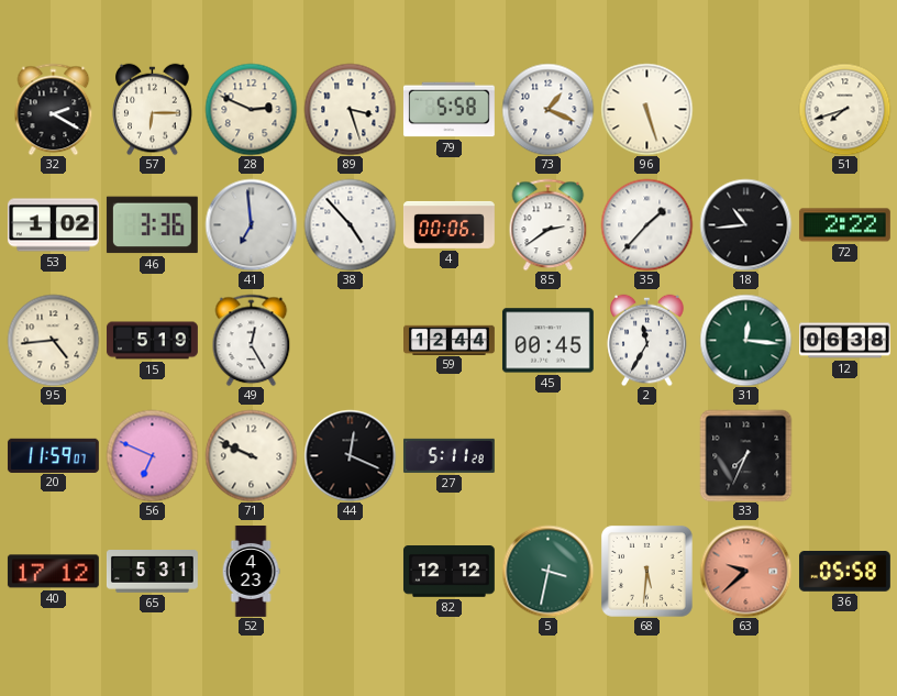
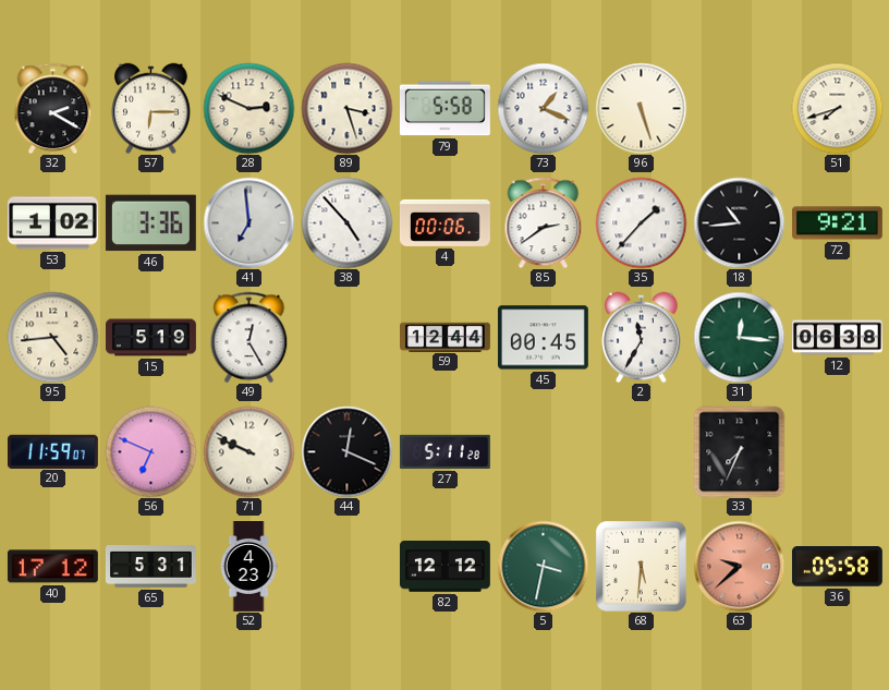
72: 2:22 -> 9:21 (837, 223)
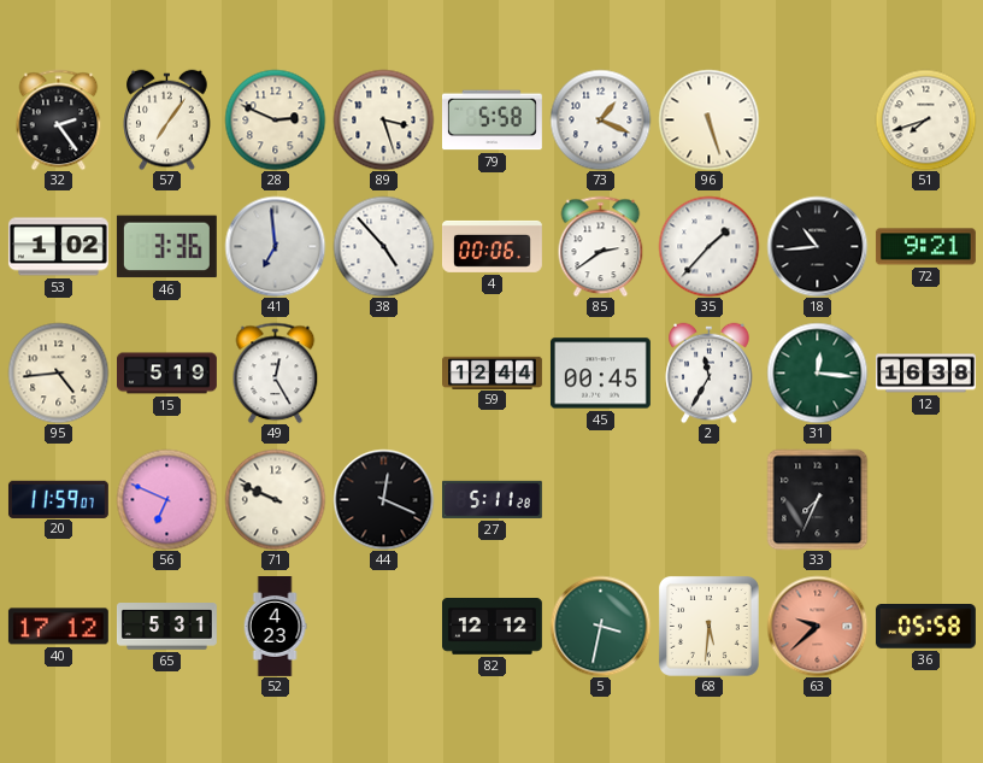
32: 2:20 -> 2:24 (59, 119)
57: 6:15 -> 7:06 (167, 119)
12: 06:38 -> 16:38 (926, 374)
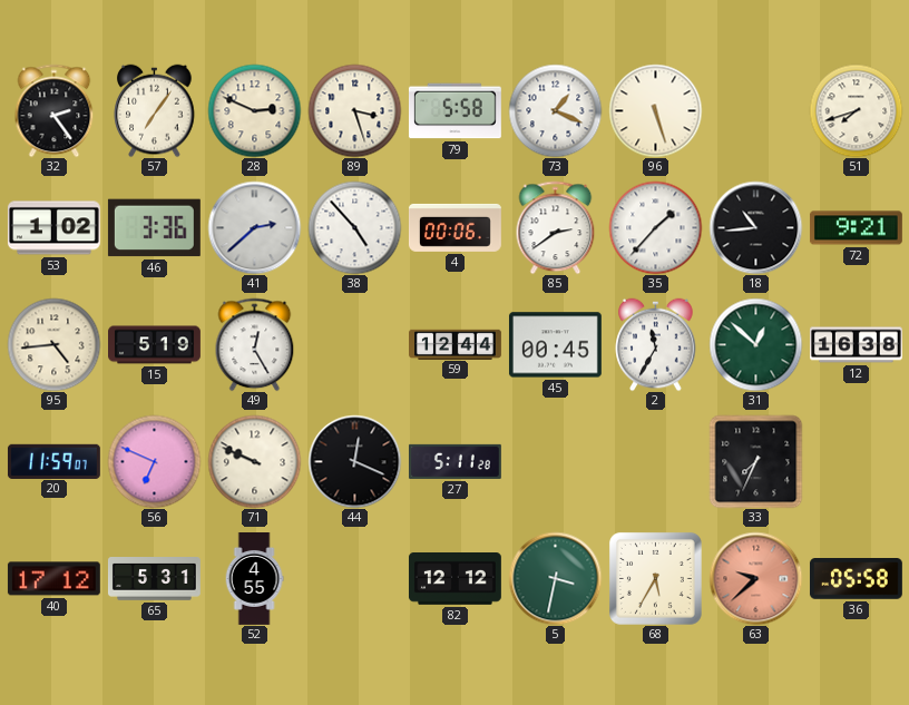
41: 6:59 -> 2:38 (254, 227)
31: 12:16 -> 12:52 (755, 344)
52: 4:23 -> 4:55 (254, 579)
68: 5:31 -> 5:35 (655, 578)
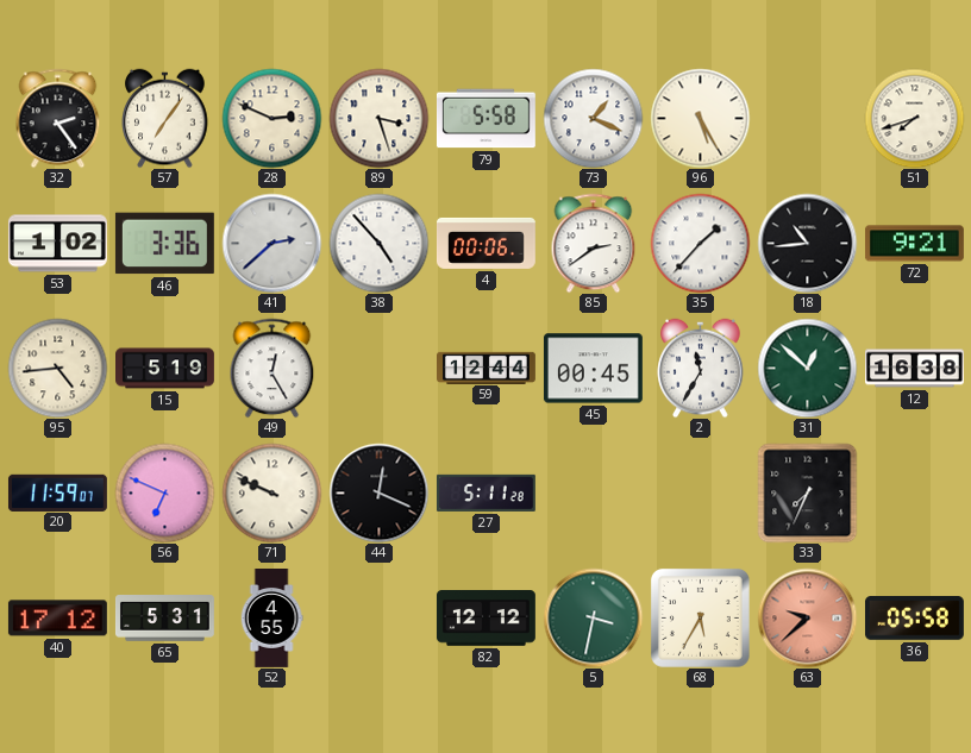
96: 5:27 -> 5:25 (700, 118)
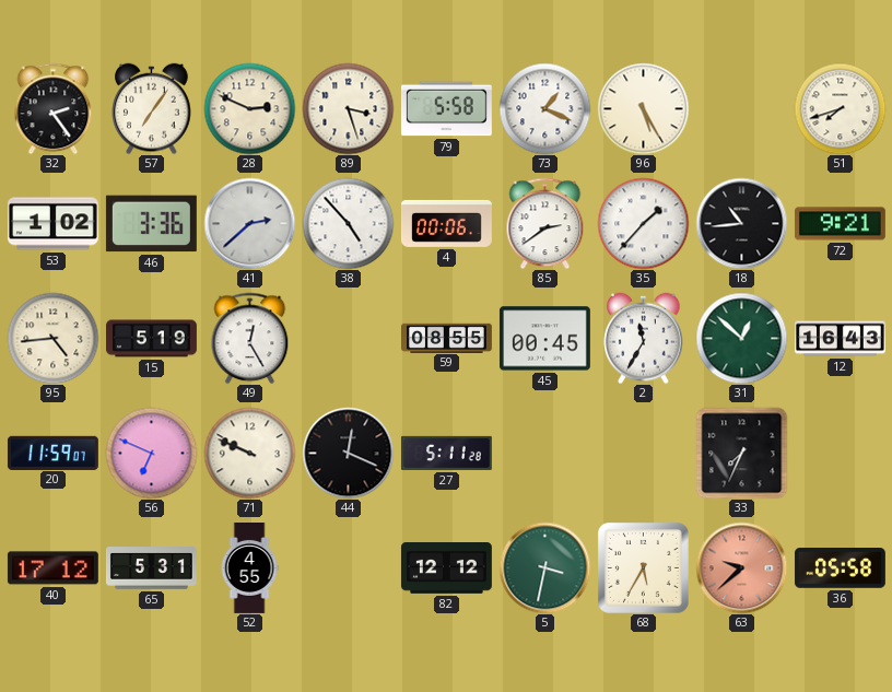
59: 12:44 -> 08:55 (447, 338)
12: 16:38 -> 16:43 (841, 339)
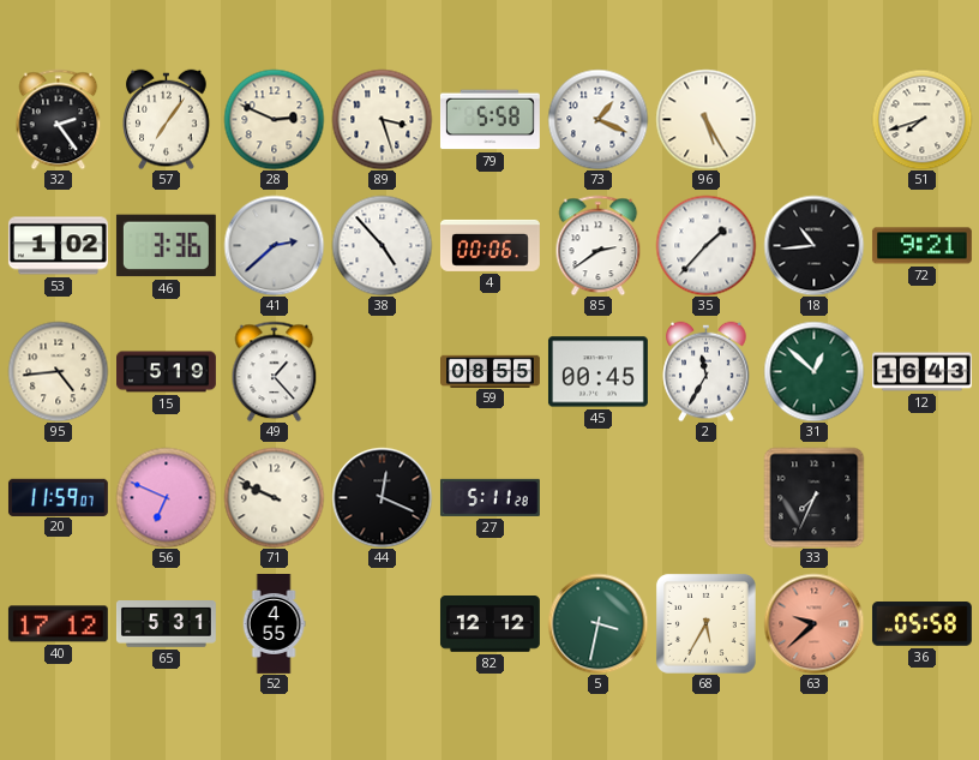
49: 12:25 -> 1:23 (275, 371)
